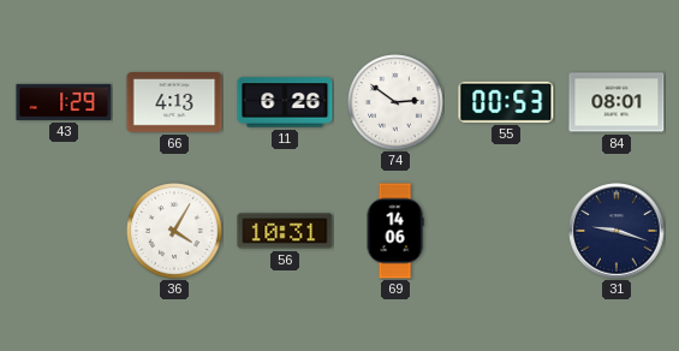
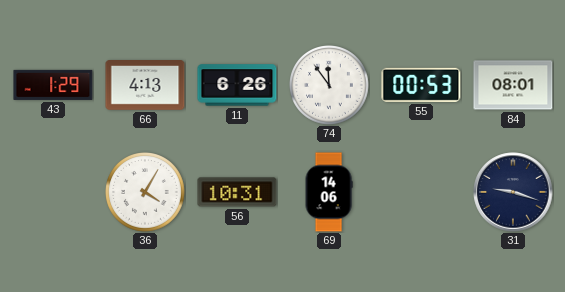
74: 2:51 -> 11:54 (330, 86)
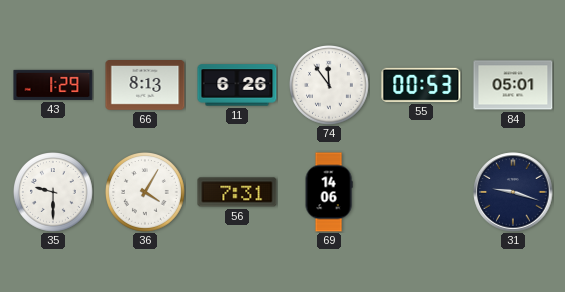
66: 4:13 -> 8:13 (145, 86)
84: 08:01 -> 05:01 (513, 85)
35: none -> 9:30 (54, 193)
56: 10:31 -> 7:31 (237, 192)
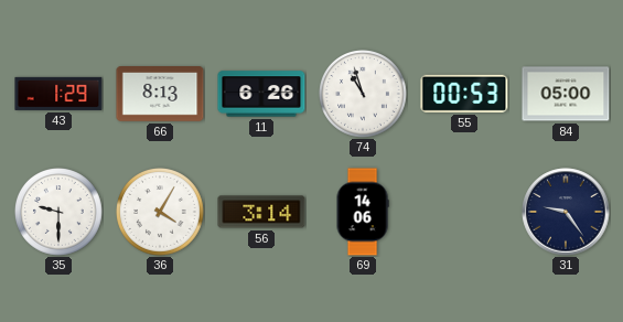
74: 11:54 -> 10:57 (364, 95)
84: 05:01 -> 05:00 (566, 94)
56: 7:31 -> 3:14 (261, 212)
31: 9:18 -> 9:24 (566, 212)
